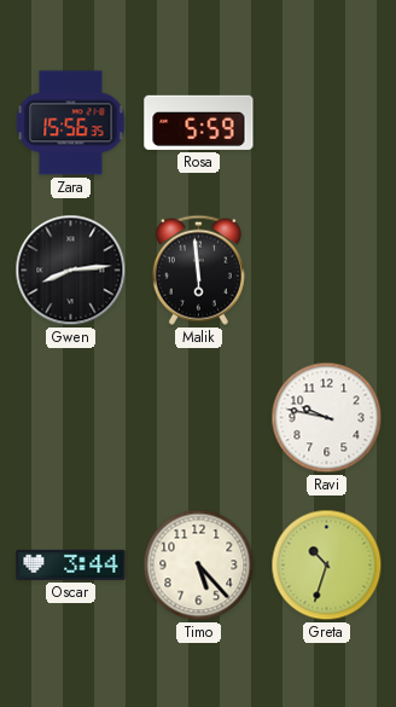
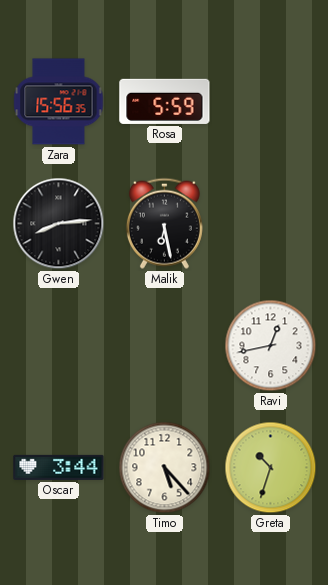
Malik: 5:59 -> 6:28 (164, 223)
Ravi: 9:47 -> 12:43 (271, 346)
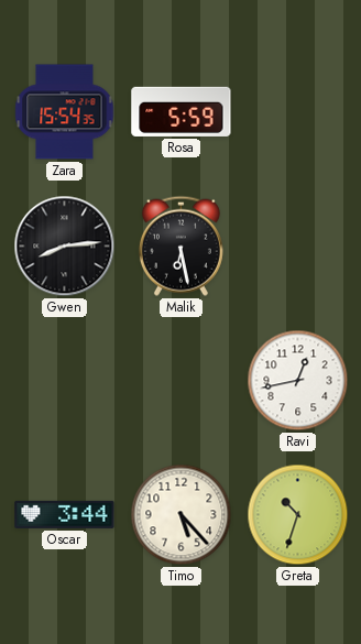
Zara: 15:56 -> 15:54 (65, 112)
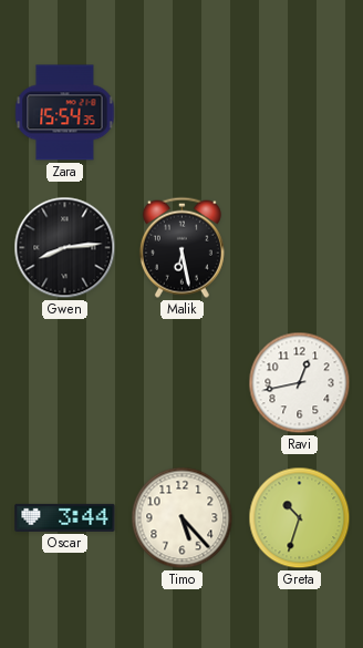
Rosa: 5:59 -> none (182, 111)
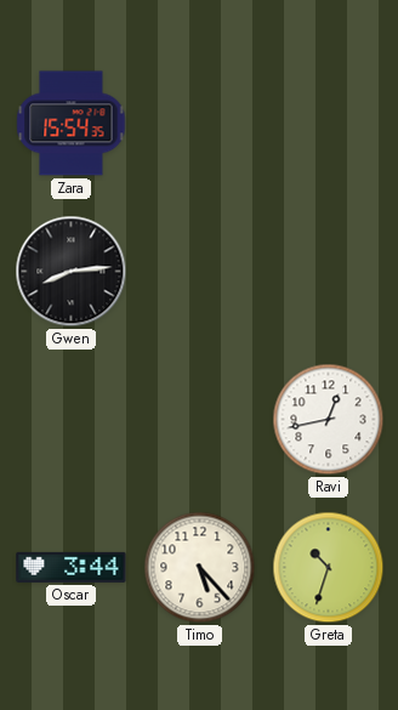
Malik: 6:28 -> none (181, 247)
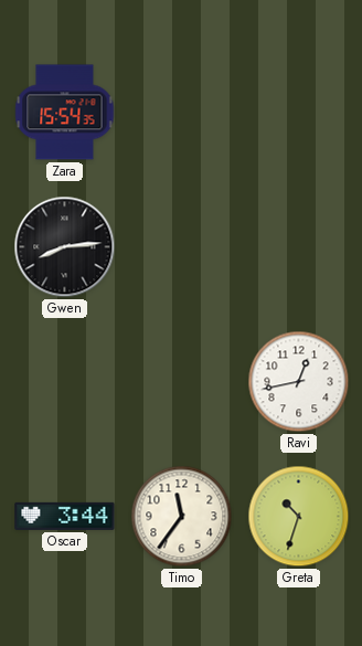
Timo: 5:23 -> 11:36 (182, 517)
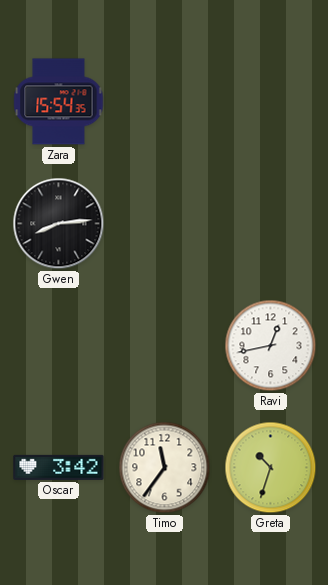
Oscar: 3:44 -> 3:42 (59, 467)
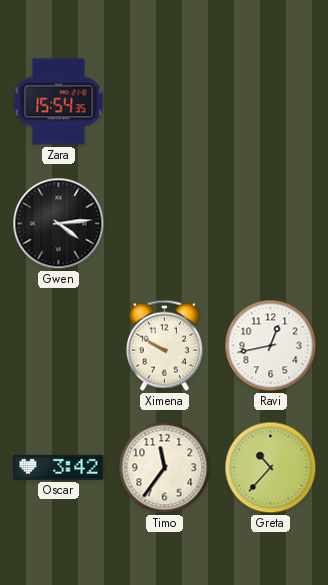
Gwen: 8:14 -> 4:14 (59, 224)
Ximena: none -> 9:50 (164, 345)
Greta: 10:33 -> 10:37 (271, 468)
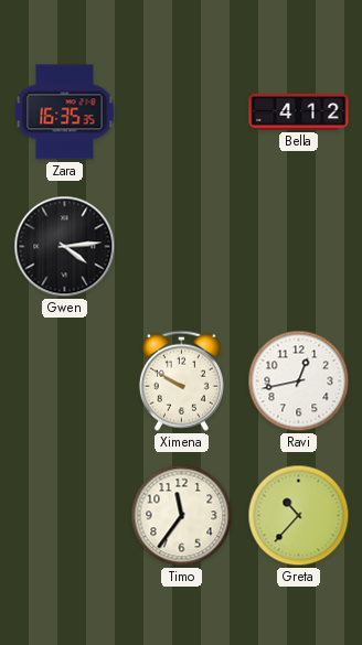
Zara: 15:54 -> 16:35 (65, 112)
Bella: none -> 4:12 (299, 112)
Oscar: 3:42 -> none (59, 467)
